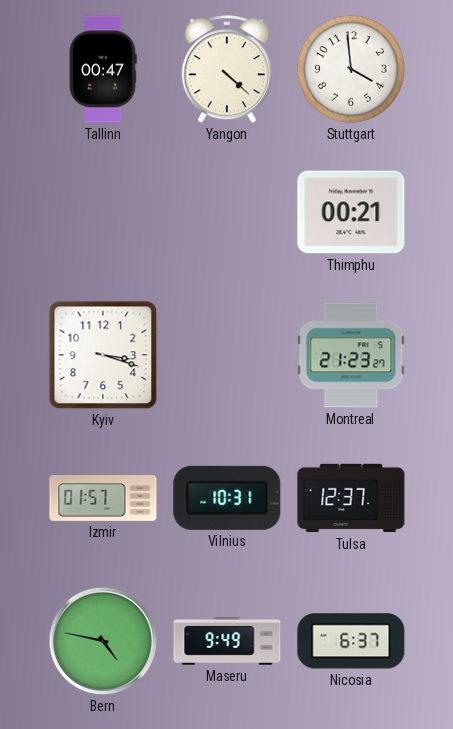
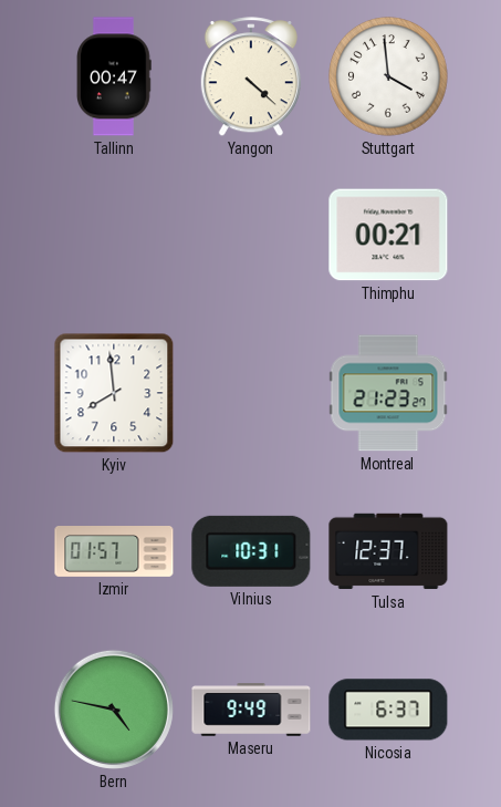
Kyiv: 3:18 -> 7:59 (114, 393)
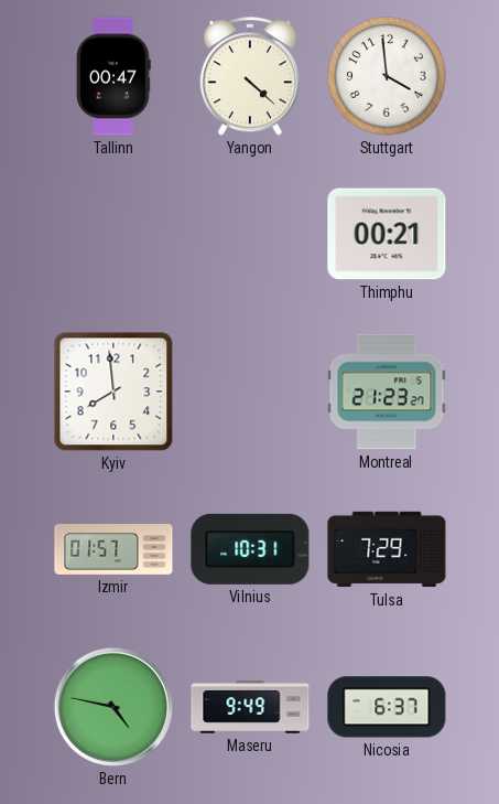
Tulsa: 12:37 -> 7:29 (387, 549)
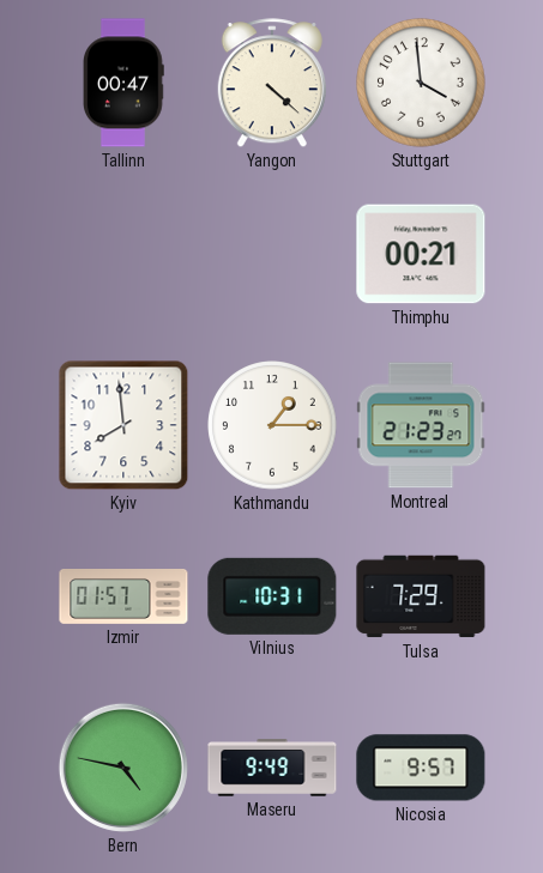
Kathmandu: none -> 1:15 (272, 425)
Nicosia: 6:37 -> 9:57 (421, 768)
